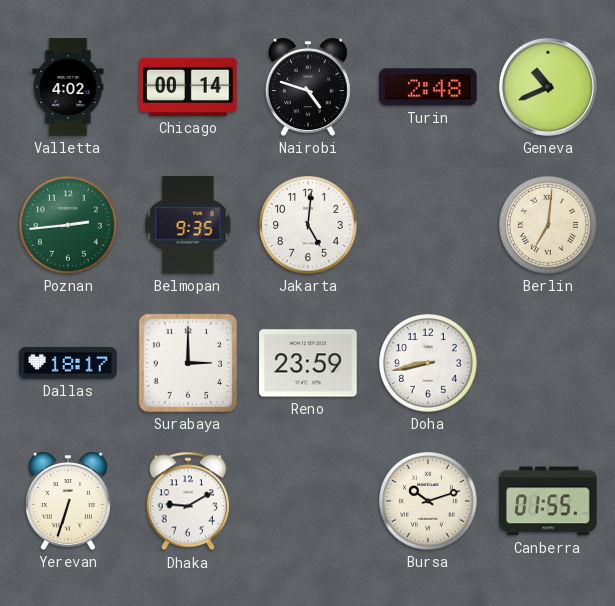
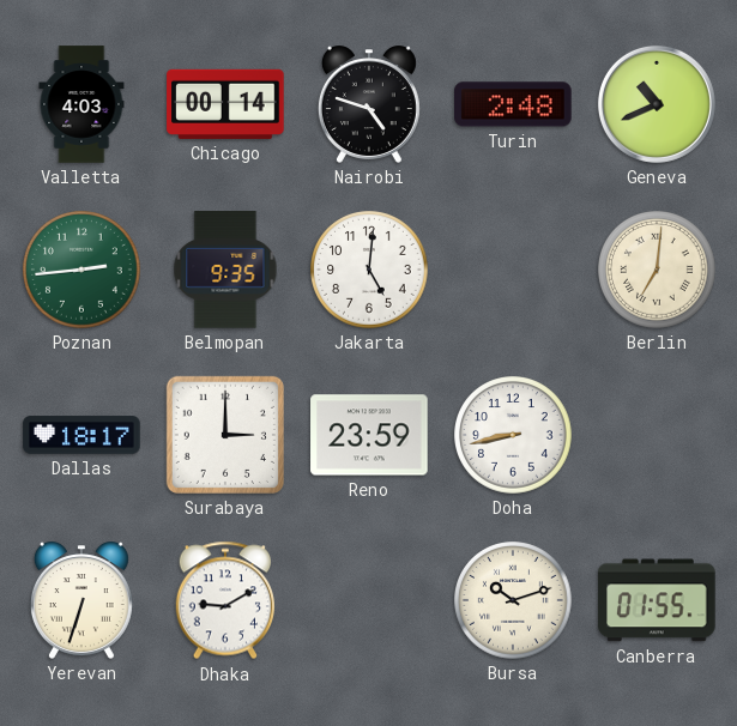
Valletta: 4:02 -> 4:03 (81, 104)
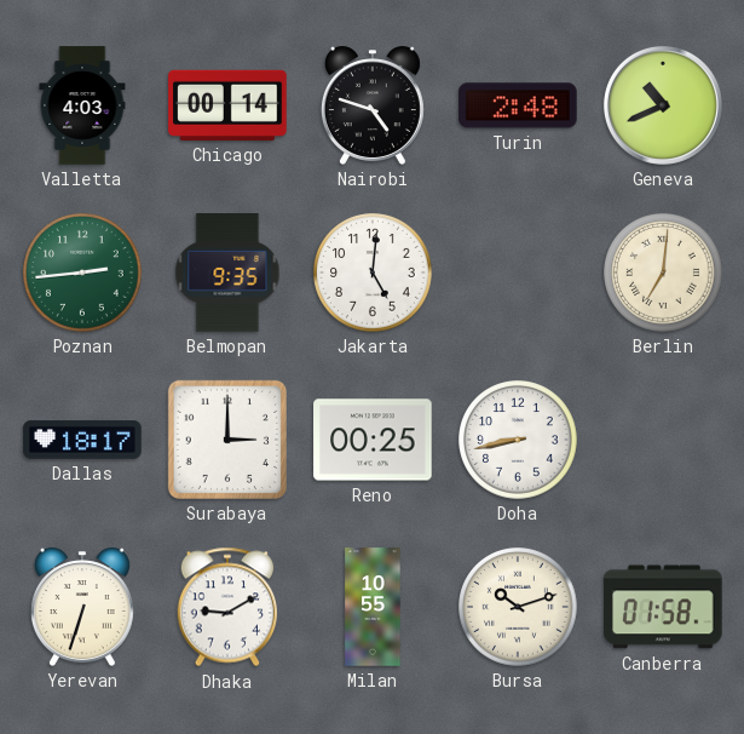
Reno: 23:59 -> 00:25 (373, 440)
Milan: none -> 10:55 (373, 607)
Canberra: 01:55 -> 01:58 (663, 607)
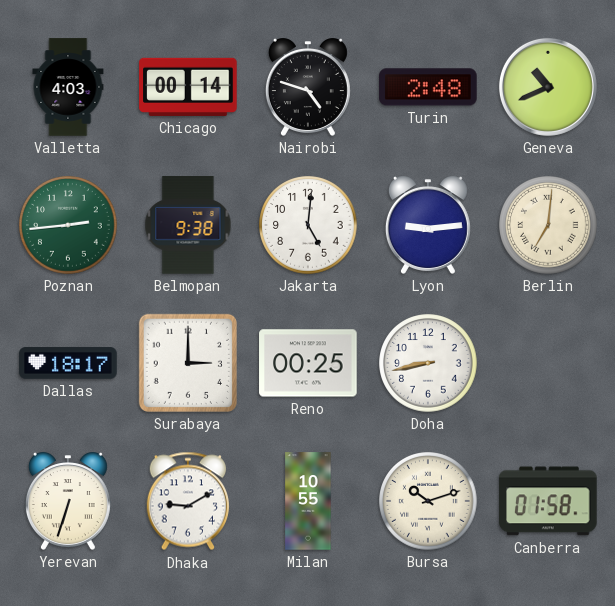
Belmopan: 9:35 -> 9:38 (188, 225)
Lyon: none -> 9:14 (428, 225)
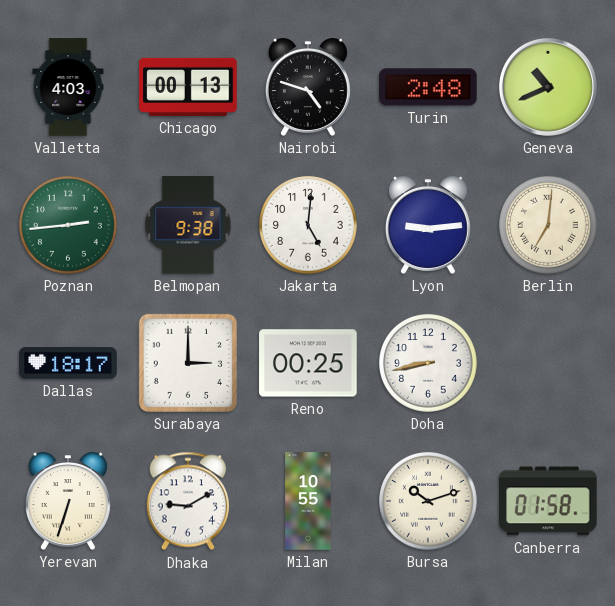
Chicago: 00:14 -> 00:13 (188, 87)
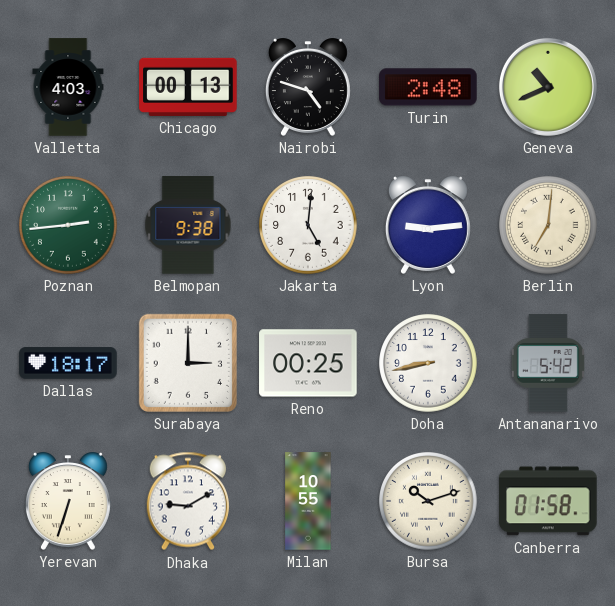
Antananarivo: none -> 5:42 (548, 363)
